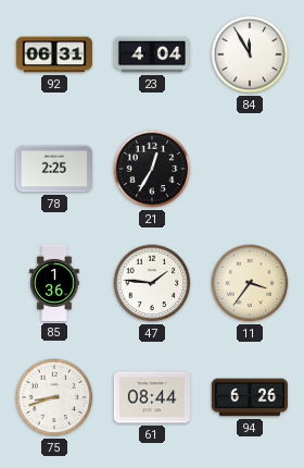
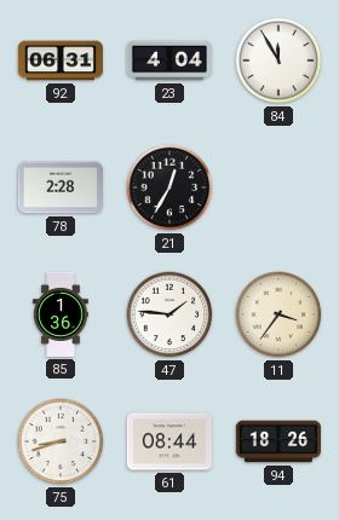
78: 2:25 -> 2:28 (61, 187)
94: 6:26 -> 18:26 (278, 441)
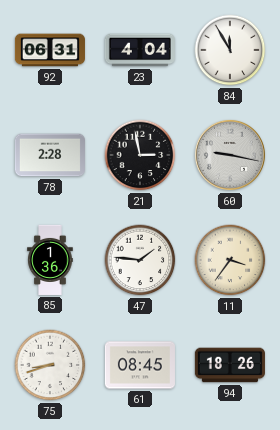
21: 12:35 -> 2:58 (140, 155)
60: none -> 9:17 (230, 155)
61: 08:44 -> 08:45 (140, 365)
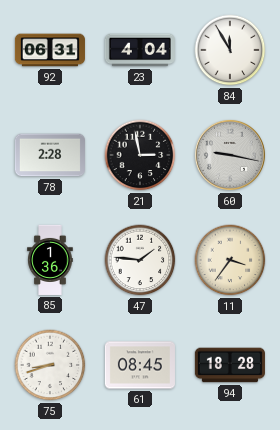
94: 18:26 -> 18:28 (230, 365)
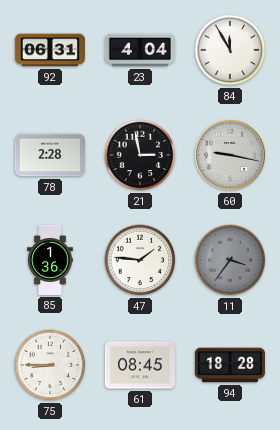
11 dial: cream -> grey (230, 260)
75: 8:42 -> 8:45 (50, 365)
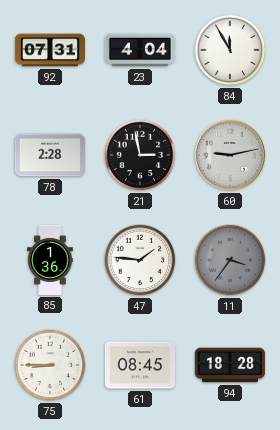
92: 06:31 -> 07:31 (50, 50)
60: 9:17 -> 9:13 (230, 155)
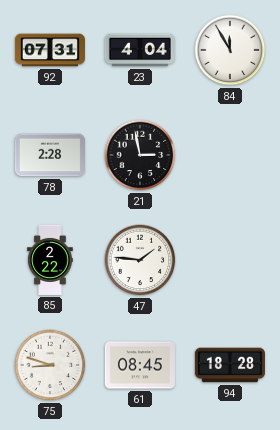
60: 9:13 -> none (230, 155)
85: 1:36 -> 2:22 (50, 260)
11: 3:36 -> none (230, 260)
75: 8:45 -> 8:48 (50, 365)
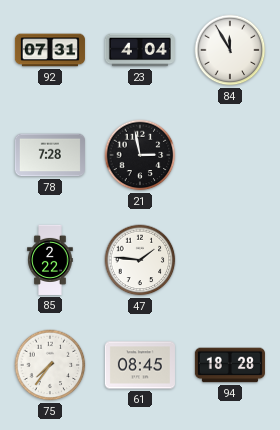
78: 2:28 -> 7:28 (50, 155)
75: 8:48 -> 7:36 (50, 365)
